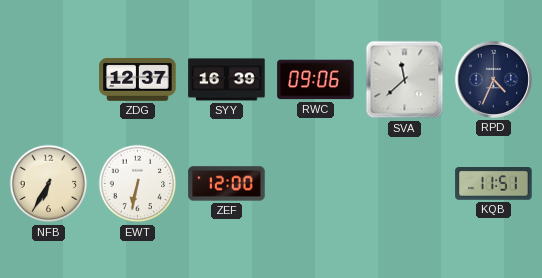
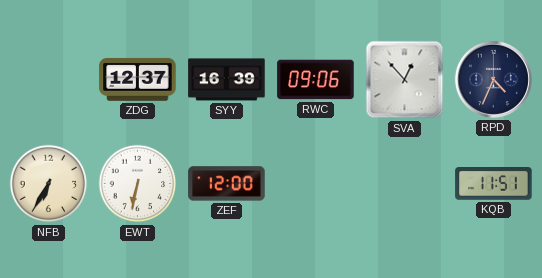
SVA: 11:38 -> 12:53 (405, 80)
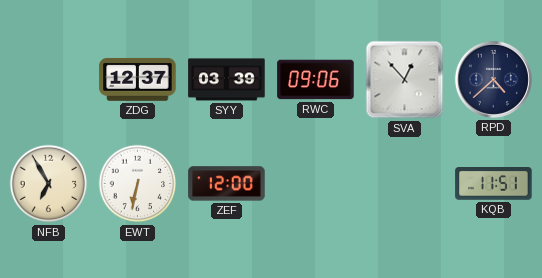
SYY: 16:39 -> 03:39 (227, 80)
RPD: 4:34 -> 4:38 (493, 79)
NFB: 6:35 -> 6:55 (49, 184)
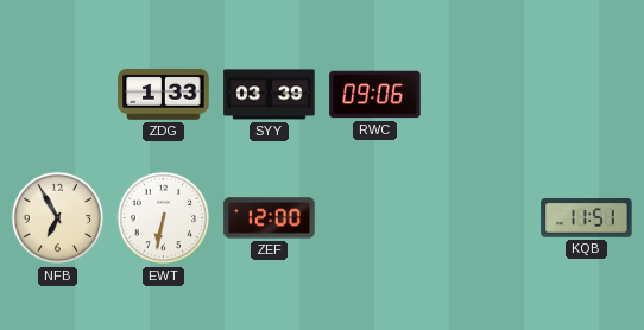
ZDG: 12:37 -> 1:33 (164, 94)
SVA: 12:53 -> none (405, 80)
RPD: 4:38 -> none (493, 79)
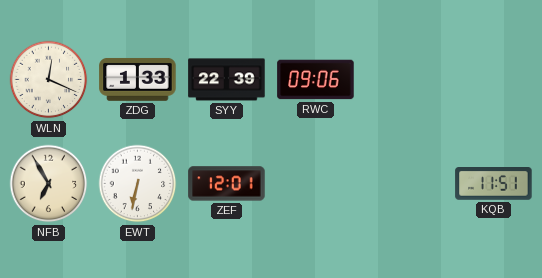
WLN: none -> 12:19 (49, 80)
SYY: 03:39 -> 22:39 (227, 80)
ZEF: 12:00 -> 12:01 (227, 184)
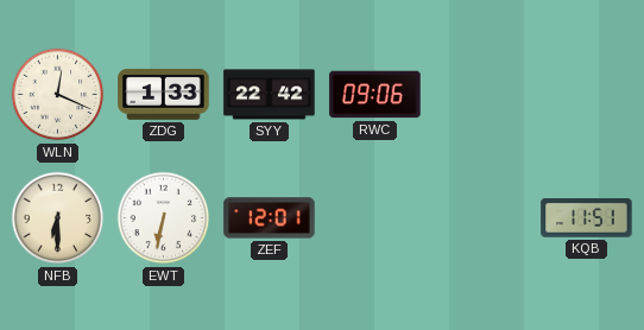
SYY: 22:39 -> 22:42 (270, 95)
NFB: 6:55 -> 6:30 (58, 218)
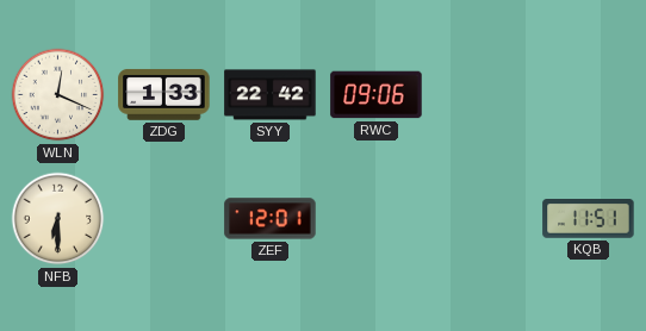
EWT: 6:32 -> none (164, 218)
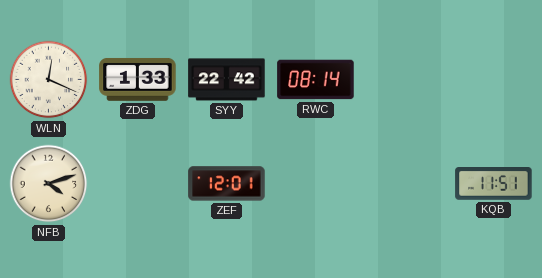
RWC: 09:06 -> 08:14 (316, 80)
NFB: 6:30 -> 4:12 (49, 184)
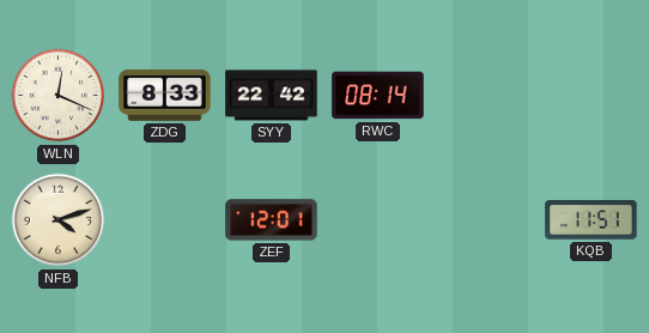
ZDG: 1:33 -> 8:33 (165, 95)
